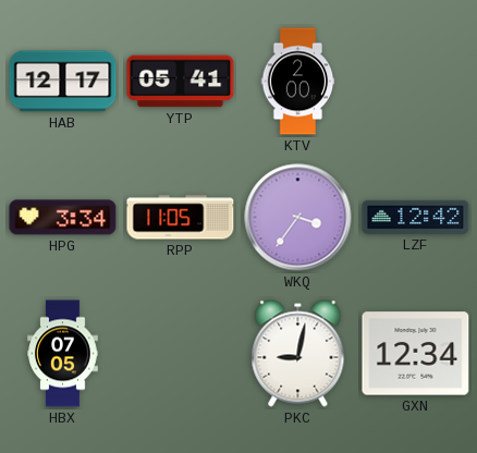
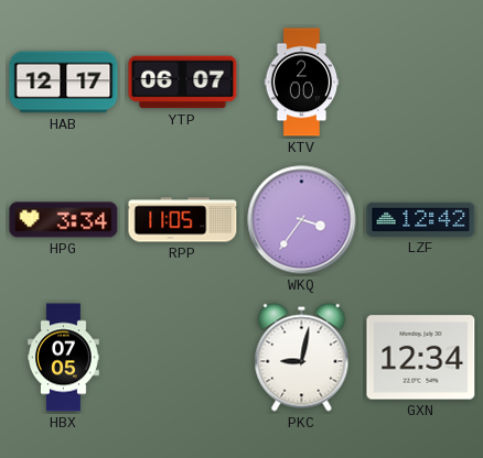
YTP: 05:41 -> 06:07 (183, 83)
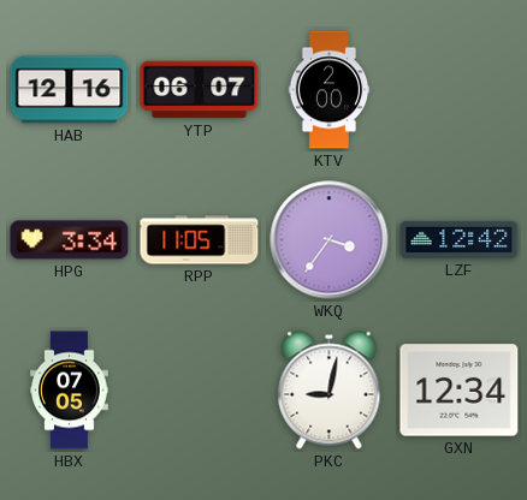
HAB: 12:17 -> 12:16 (70, 90)
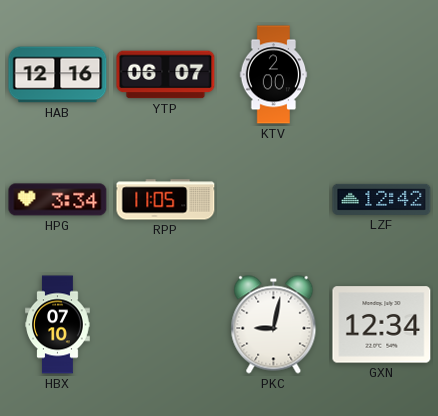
WKQ: 3:36 -> none (330, 240)
HBX: 07:05 -> 07:10 (58, 325)
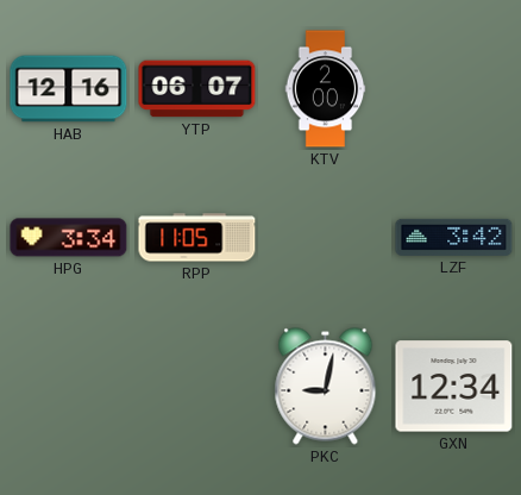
LZF: 12:42 -> 3:42 (454, 237)
HBX: 07:10 -> none (58, 325)
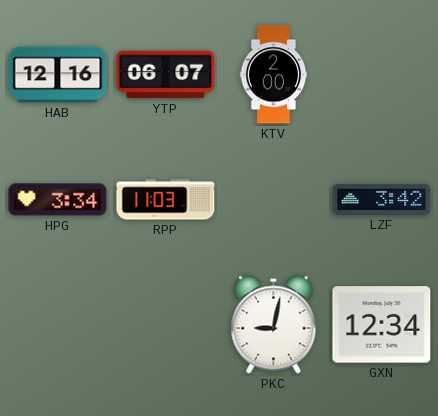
RPP: 11:05 -> 11:03 (166, 200)
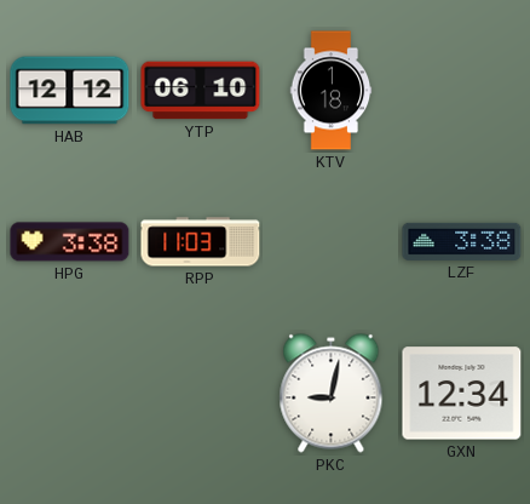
HAB: 12:16 -> 12:12 (70, 91)
YTP: 06:07 -> 06:10 (201, 91)
KTV: 2:00 -> 1:18 (332, 91)
HPG: 3:34 -> 3:38 (70, 242)
LZF: 3:42 -> 3:38 (462, 241)
